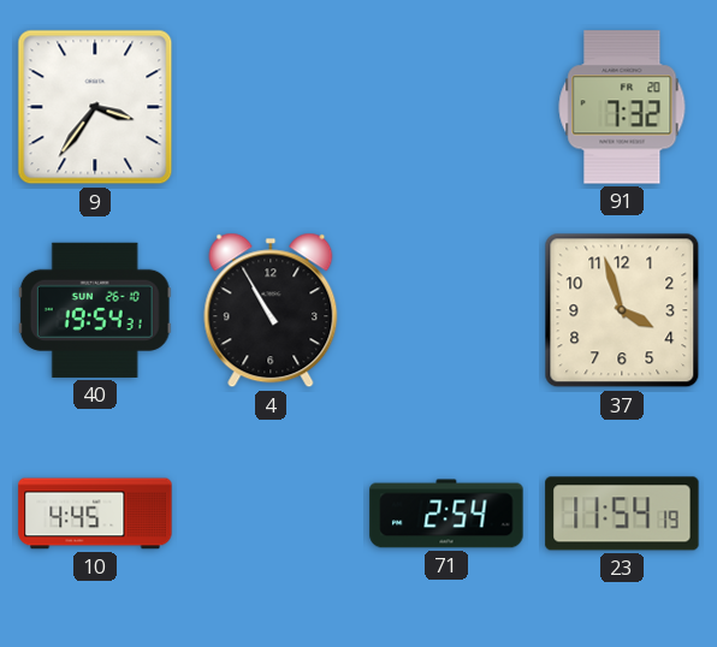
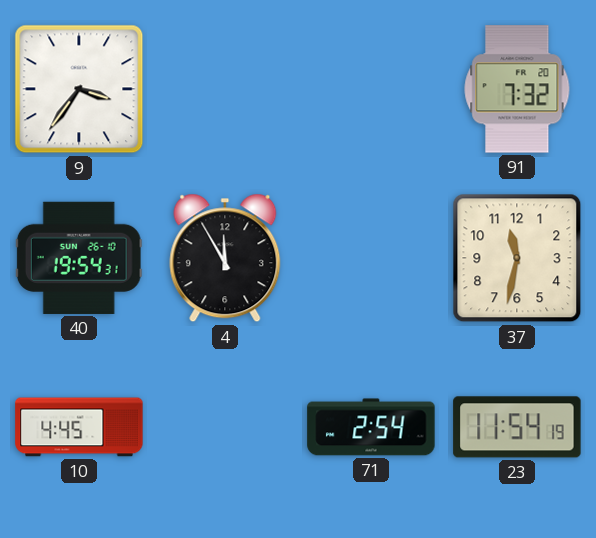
4: 10:55 -> 11:55 (225, 258)
37: 3:57 -> 11:32 (517, 258)
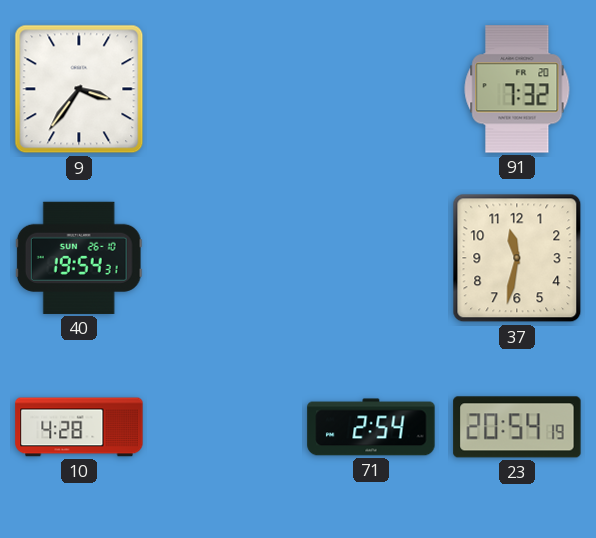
4: 11:55 -> none (225, 258)
10: 4:45 -> 4:28 (79, 427)
23: 11:54 -> 20:54 (517, 427)
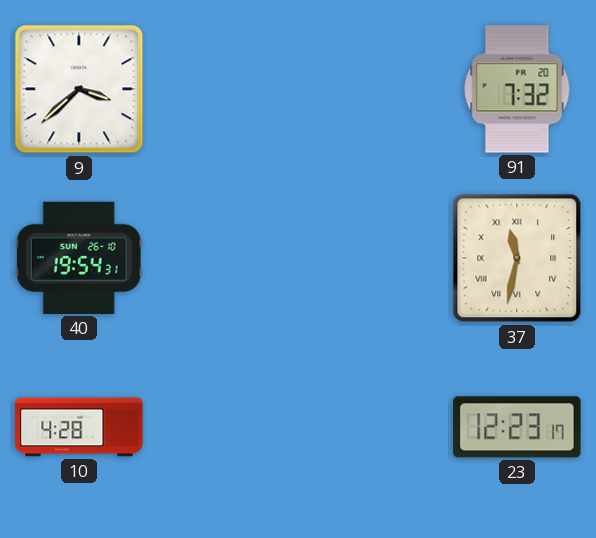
9: 3:36 -> 3:38 (79, 89)
37 numerals: Arabic -> Roman (517, 258)
71: 2:54 -> none (371, 427)
23: 20:54 -> 12:23 (517, 427)
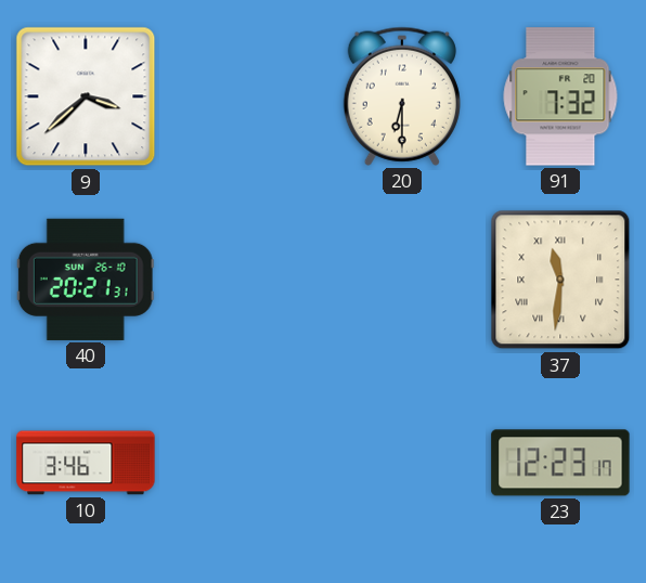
20: none -> 6:30 (402, 96)
40: 19:54 -> 20:21 (86, 280)
37: 11:32 -> 11:31 (560, 280)
10: 4:28 -> 3:46 (86, 463)
